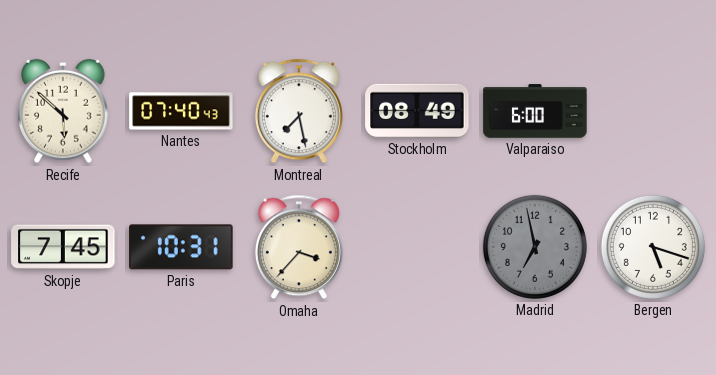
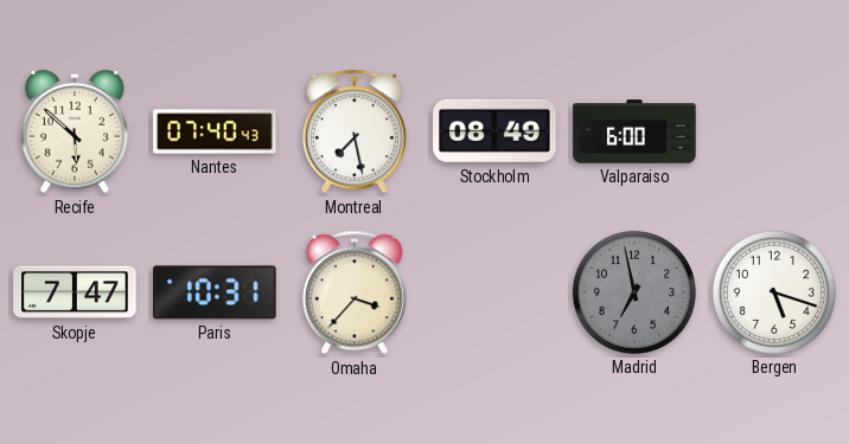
Skopje: 7:45 -> 7:47 (75, 292)
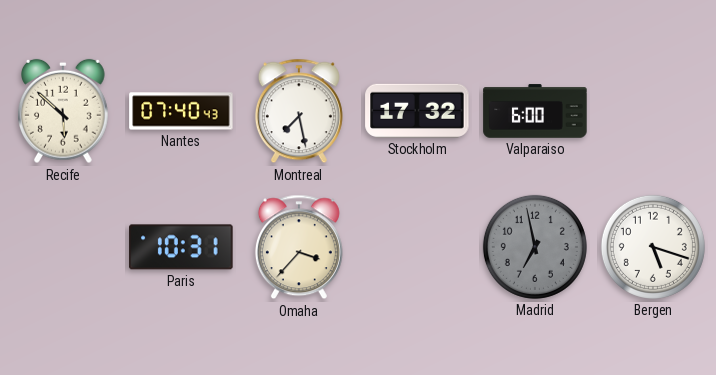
Stockholm: 08:49 -> 17:32 (417, 111)
Skopje: 7:47 -> none (75, 292)
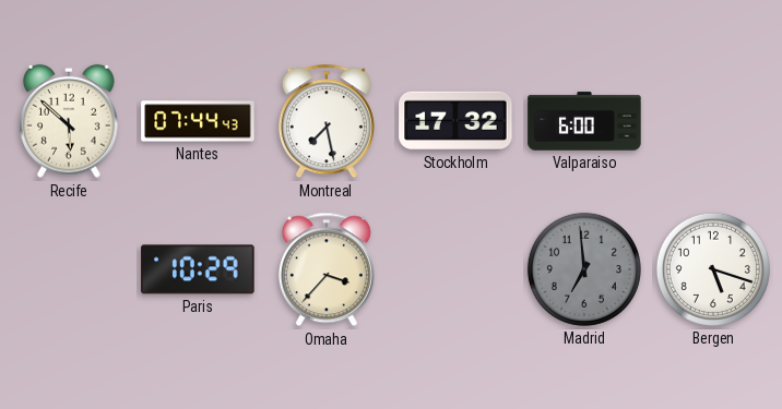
Nantes: 07:40 -> 07:44 (198, 121)
Paris: 10:31 -> 10:29 (198, 269)
Madrid: 6:58 -> 6:59 (584, 269)
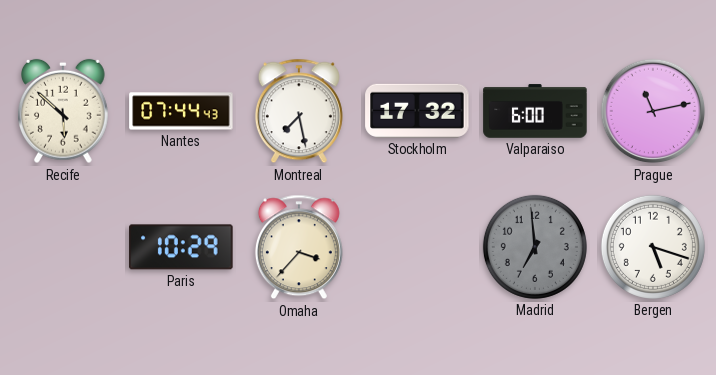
Prague: none -> 11:13 (653, 111)
